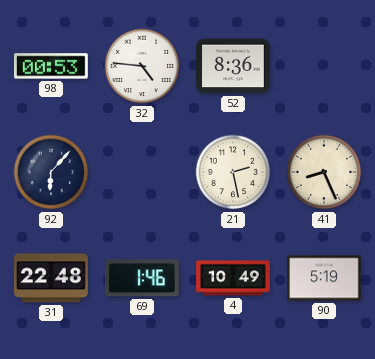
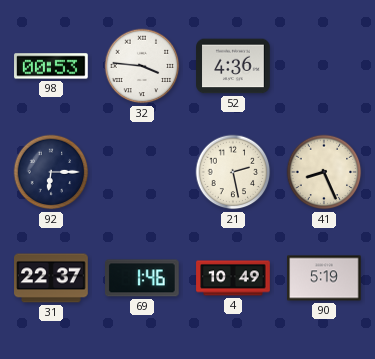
32: 4:46 -> 3:46 (142, 66)
52: 8:36 -> 4:36 (233, 66)
92: 6:07 -> 6:15 (51, 172)
31: 22:48 -> 22:37 (51, 278)
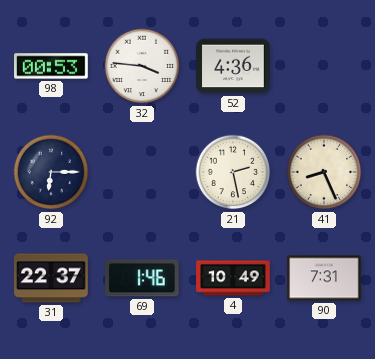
90: 5:19 -> 7:31 (324, 278)
